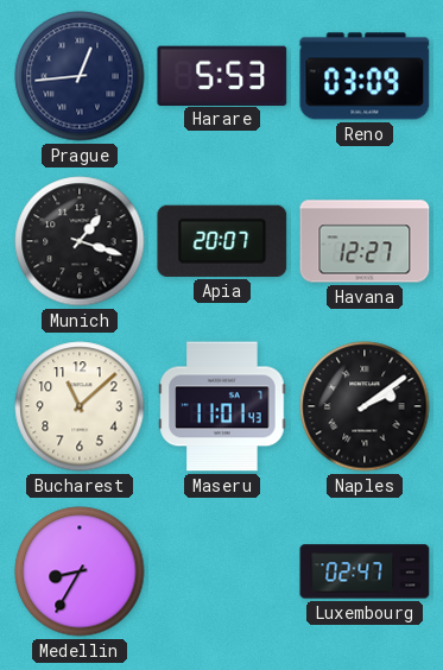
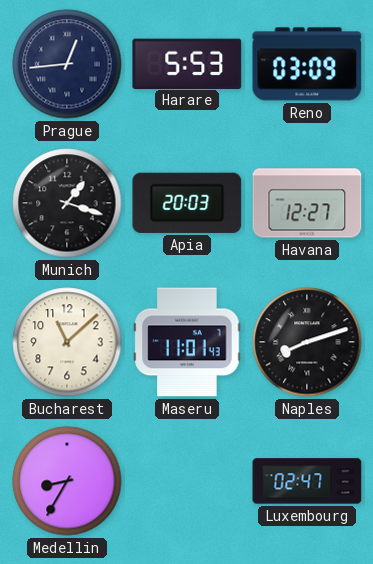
Apia: 20:07 -> 20:03 (187, 203)
Naples: 2:09 -> 8:12 (307, 342)
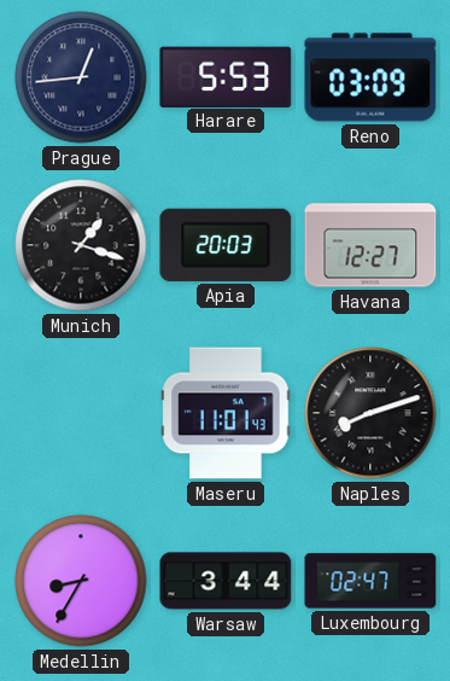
Bucharest: 11:08 -> none (67, 342)
Warsaw: none -> 3:44 (226, 581)
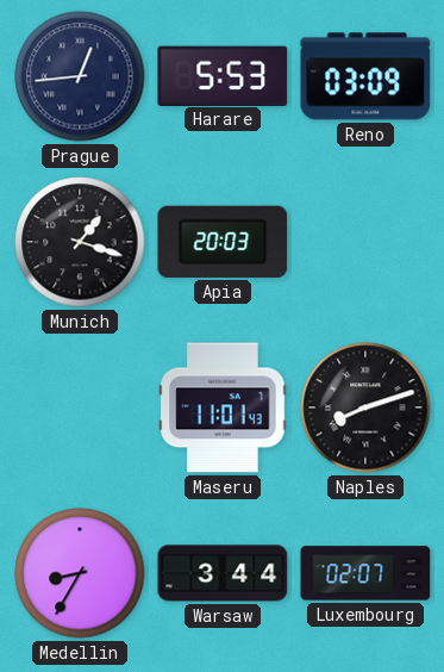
Havana: 12:27 -> none (370, 245)
Luxembourg: 02:47 -> 02:07 (365, 573)
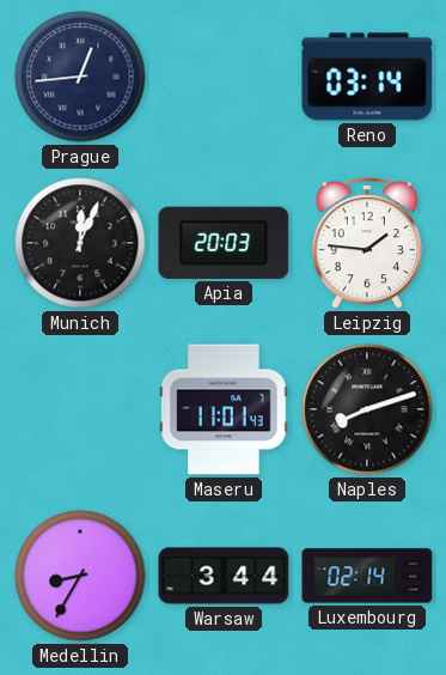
Harare: 5:53 -> none (223, 75)
Reno: 03:09 -> 03:14 (367, 77)
Munich: 1:18 -> 12:04 (80, 243)
Leipzig: none -> 1:46 (367, 244)
Luxembourg: 02:07 -> 02:14 (367, 576)
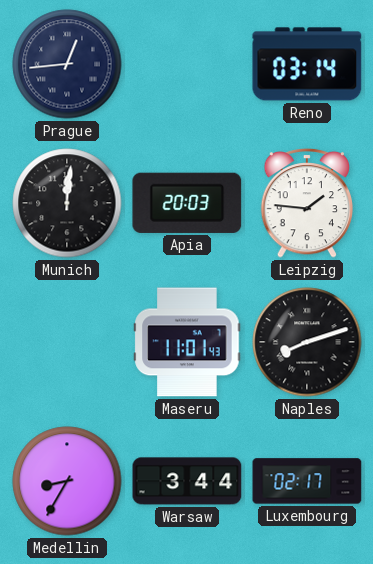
Munich: 12:04 -> 12:01 (67, 203)
Luxembourg: 02:14 -> 02:17 (307, 481)
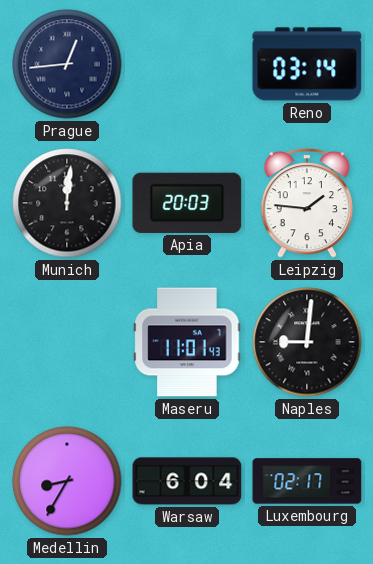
Naples: 8:12 -> 9:01 (307, 342)
Warsaw: 3:44 -> 6:04 (187, 481)
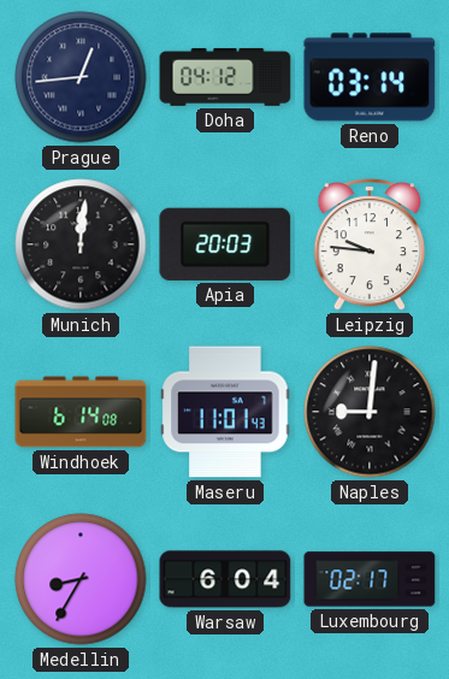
Doha: none -> 04:12 (225, 77)
Leipzig: 1:46 -> 9:46 (370, 246)
Windhoek: none -> 6:14 (81, 412)
